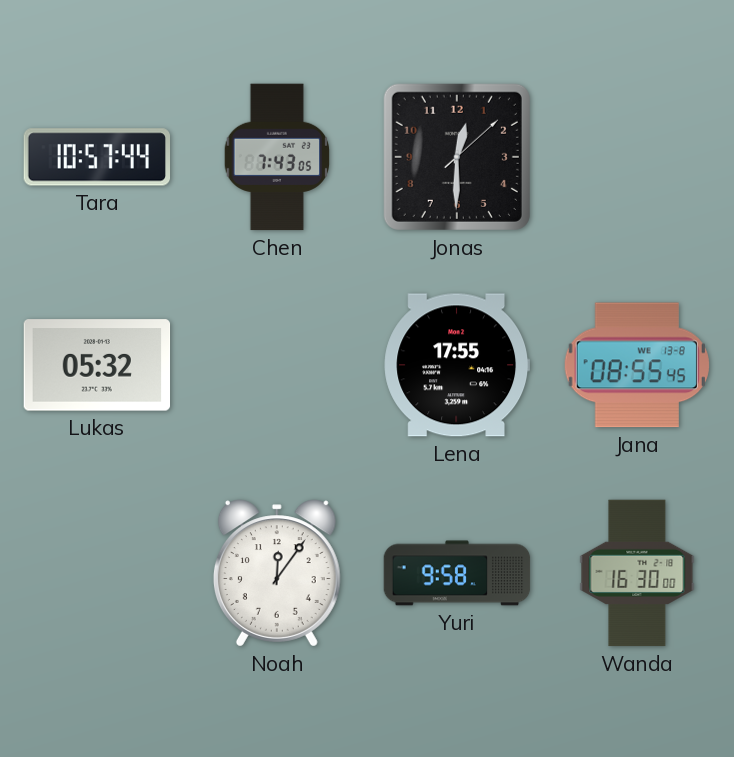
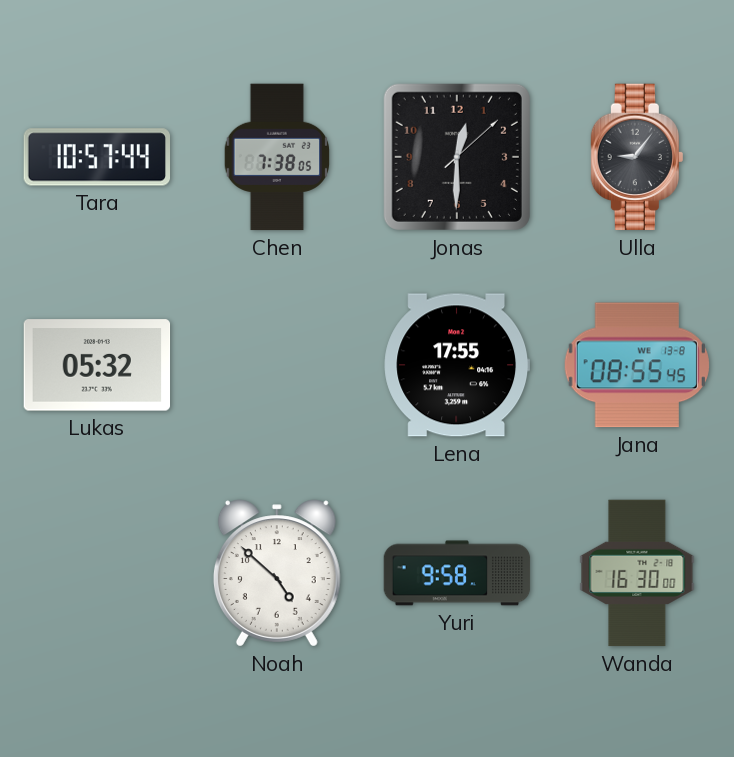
Chen: 7:43 -> 7:38 (277, 157)
Ulla: none -> 9:06 (637, 157)
Noah: 12:06 -> 4:52 (277, 573)
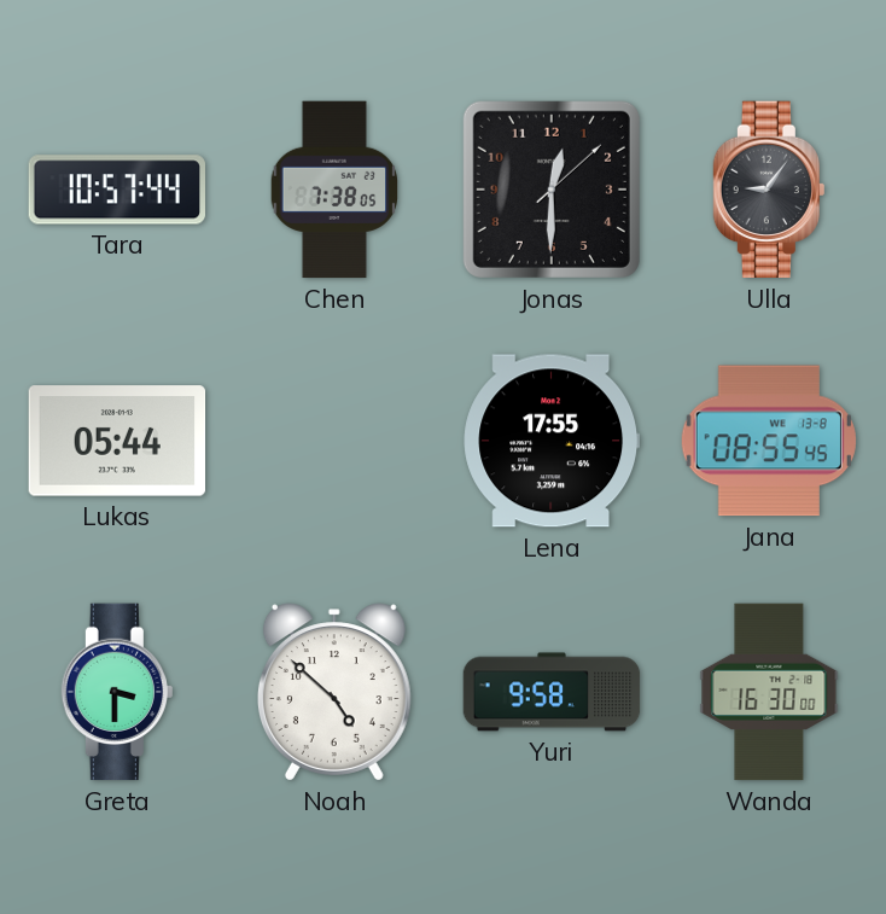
Lukas: 05:32 -> 05:44 (117, 441)
Greta: none -> 3:30 (117, 692)
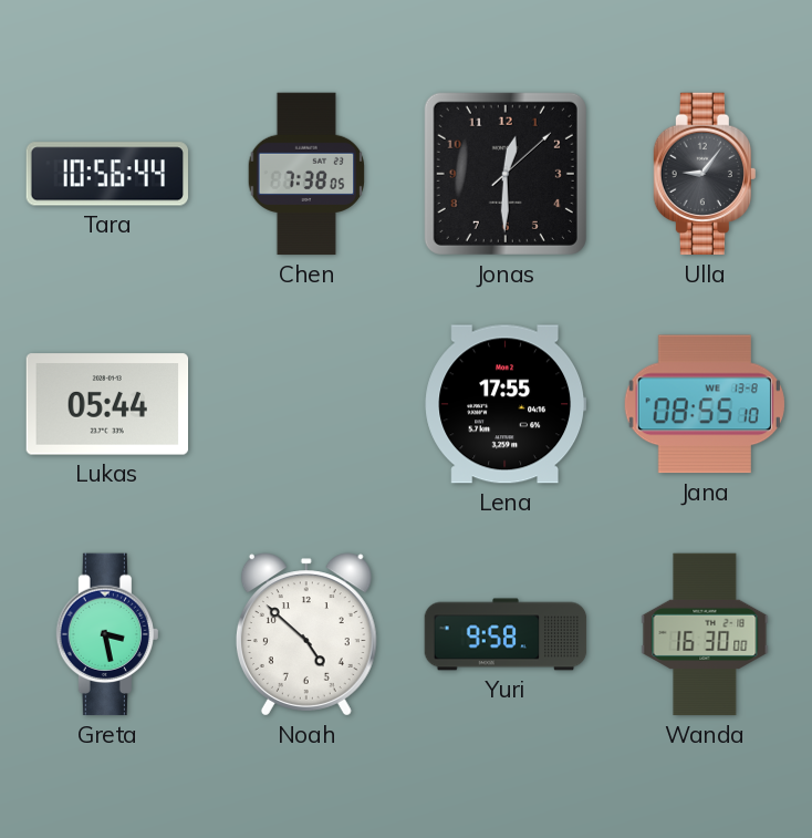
Tara: 10:57 -> 10:56 (107, 174)
Jana: 08:55:45 -> 08:55:10 (705, 404)
Greta: 3:30 -> 3:28 (107, 634)
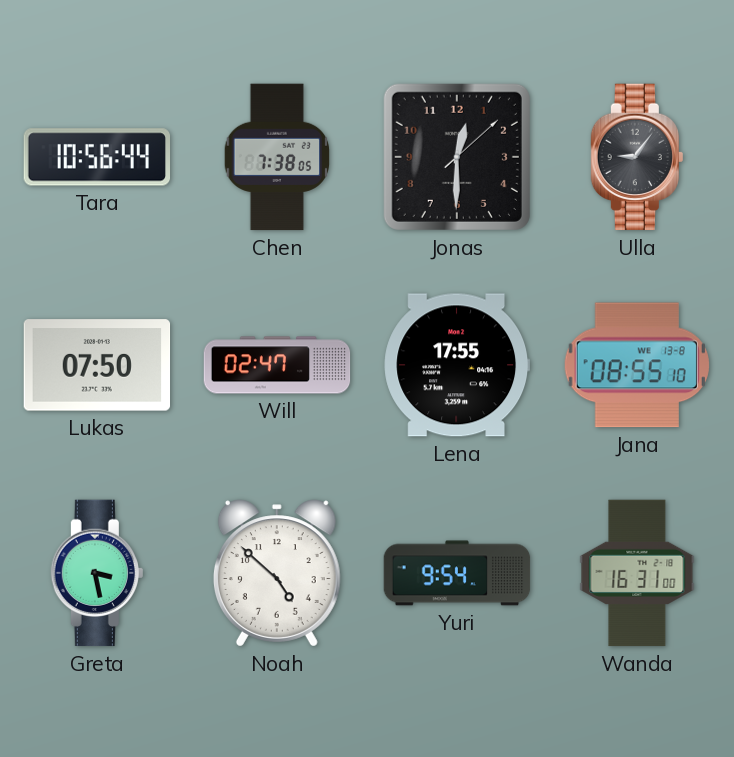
Lukas: 05:44 -> 07:50 (97, 365)
Will: none -> 02:47 (277, 365)
Yuri: 9:58 -> 9:54 (457, 573)
Wanda: 16:30 -> 16:31 (637, 573)
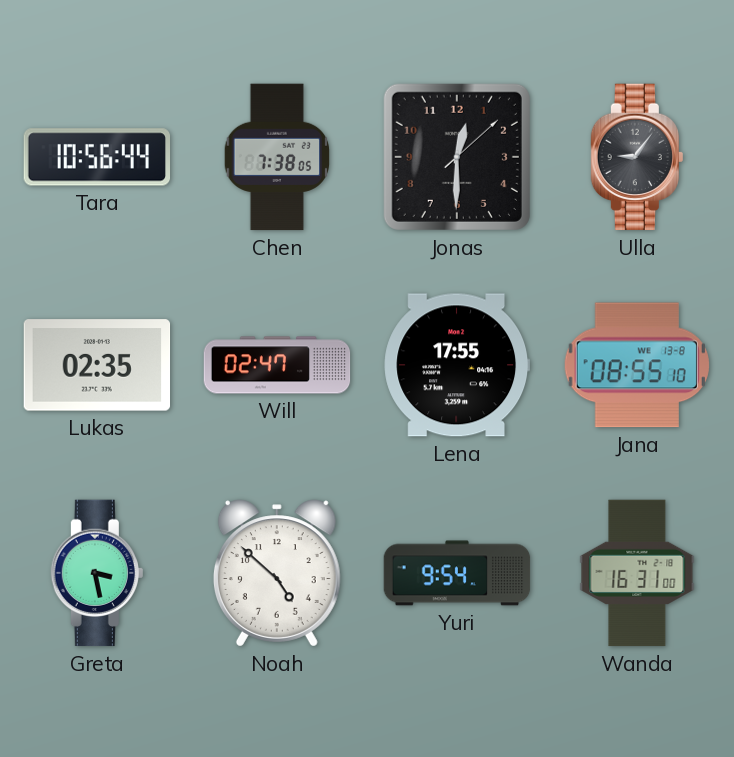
Lukas: 07:50 -> 02:35 (97, 365)
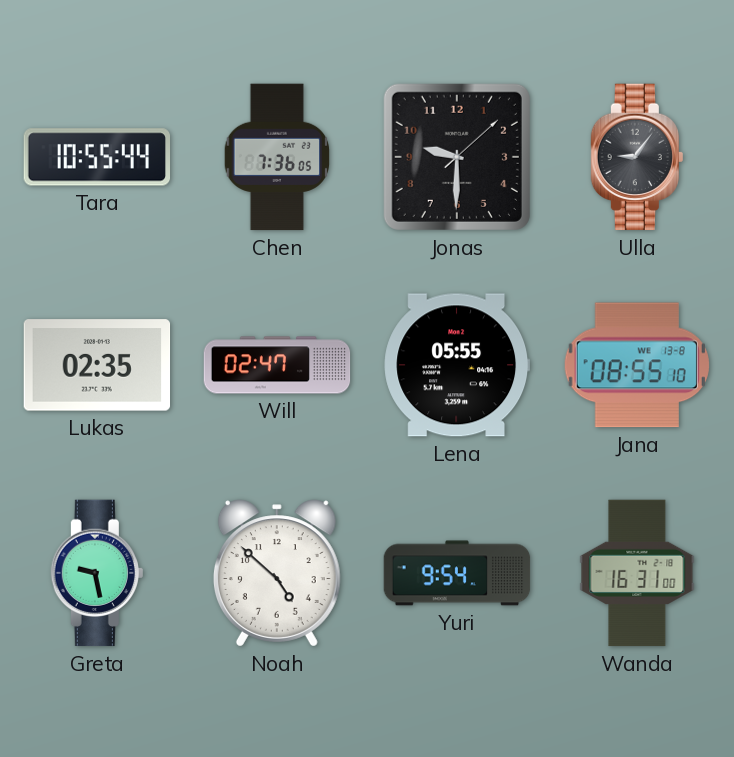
Tara: 10:56 -> 10:55 (97, 157)
Chen: 7:38 -> 7:36 (277, 157)
Jonas: 12:30 -> 9:30 (457, 157)
Lena: 17:55 -> 05:55 (456, 365)
Greta: 3:28 -> 9:28 (97, 573)
